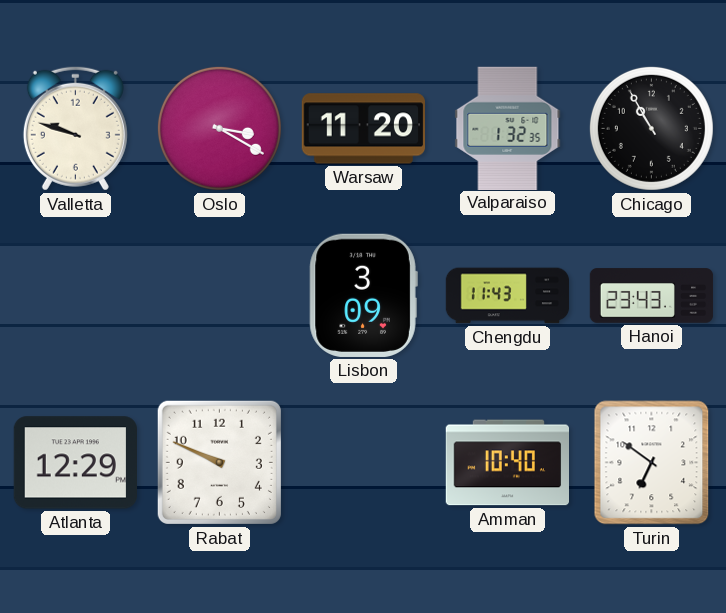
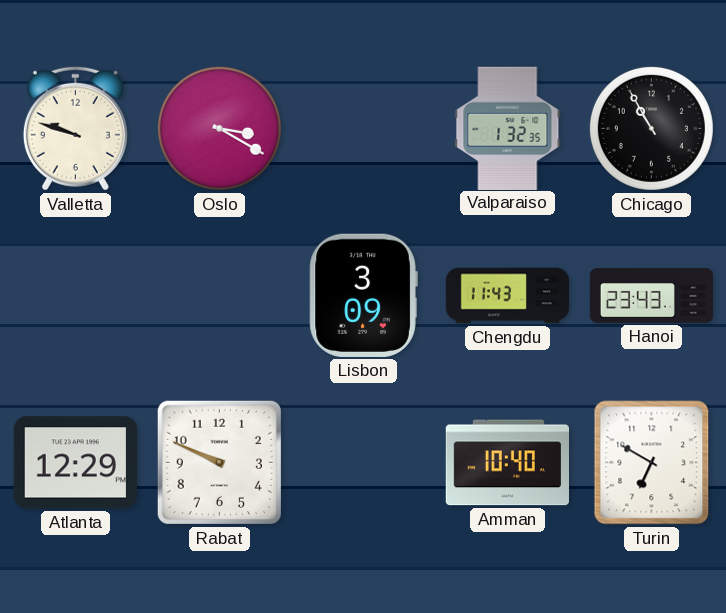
Warsaw: 11:20 -> none (363, 129)
Turin: 6:51 -> 6:50 (652, 463)
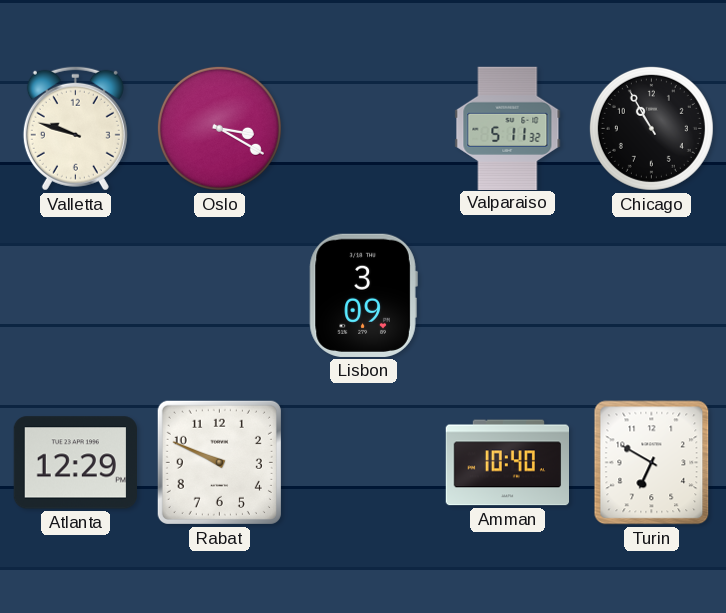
Valparaiso: 1:32 -> 5:11 (508, 128)
Chengdu: 11:43 -> none (508, 296)
Hanoi: 23:43 -> none (652, 296)
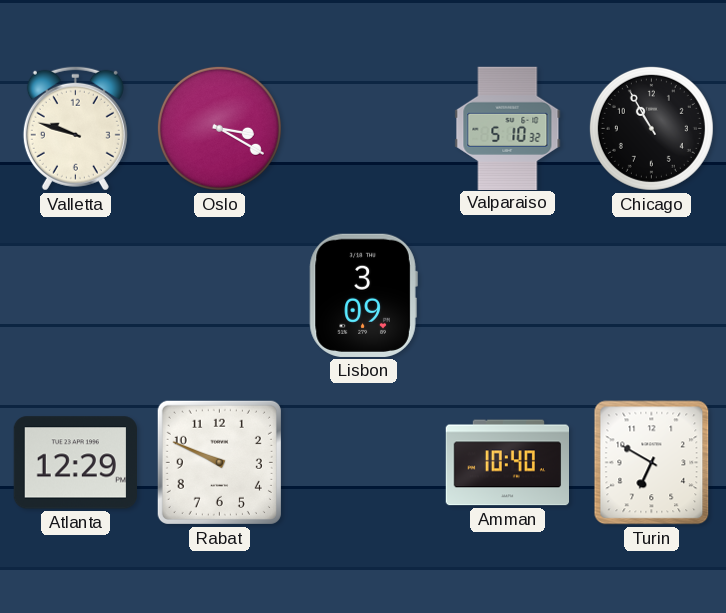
Valparaiso: 5:11 -> 5:10 (508, 128)
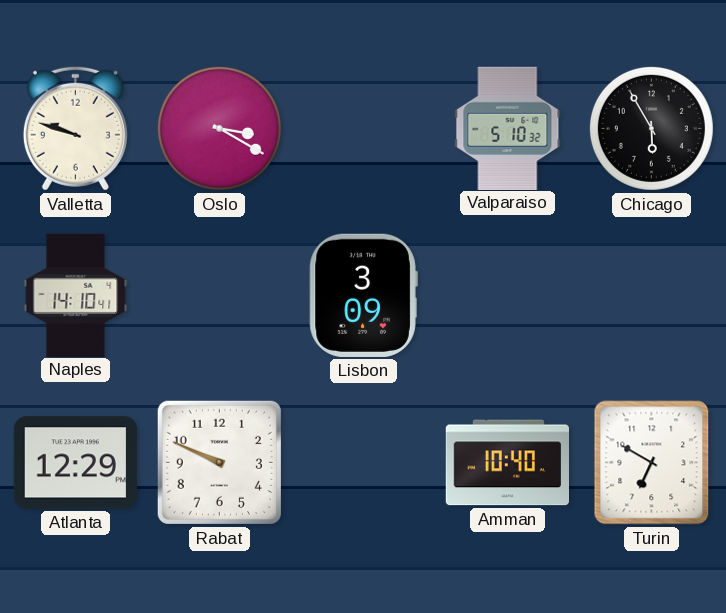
Chicago: 10:55 -> 5:55 (651, 128)
Naples: none -> 14:10 (76, 295)
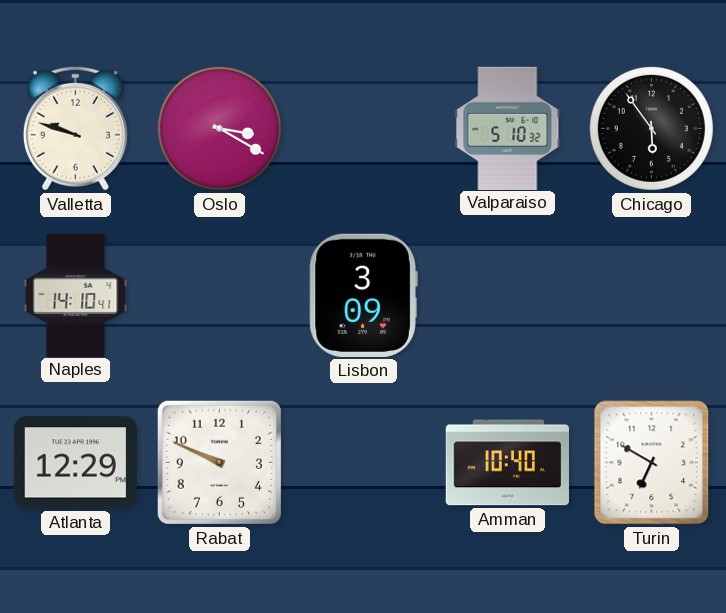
Chicago: 5:55 -> 5:54 (651, 128)
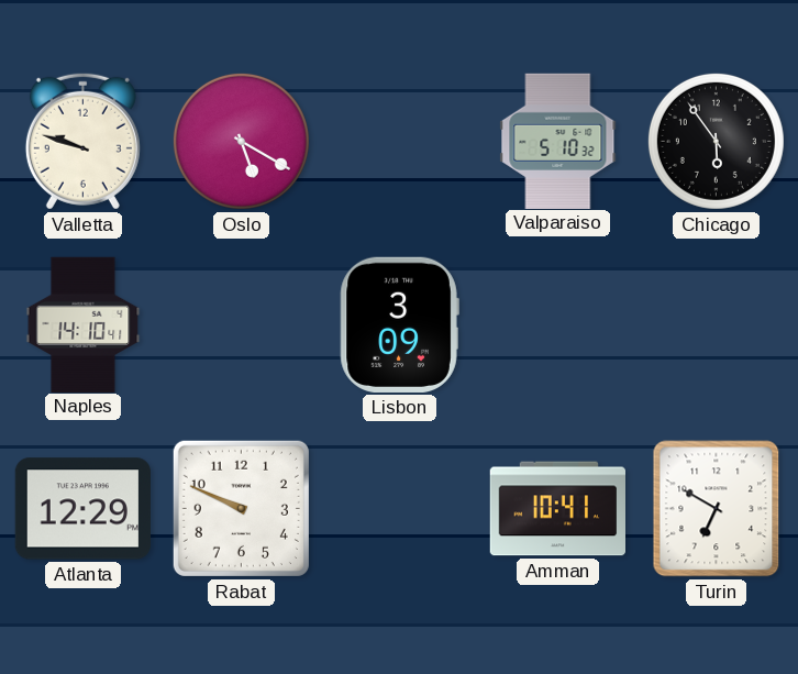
Oslo: 3:20 -> 5:20 (241, 141)
Amman: 10:40 -> 10:41 (557, 509)
